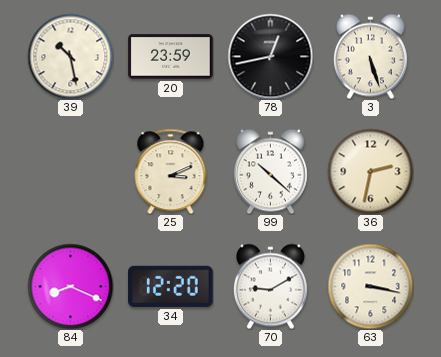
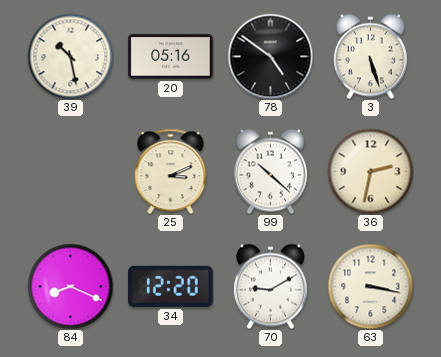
20: 23:59 -> 05:16 (171, 57)
78: 12:43 -> 4:51 (270, 56)
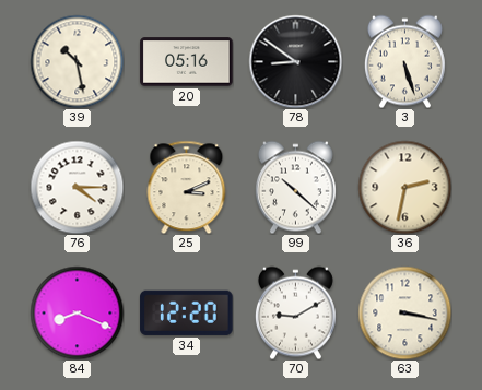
78: 4:51 -> 8:51 (295, 61)
76: none -> 4:15 (77, 187)
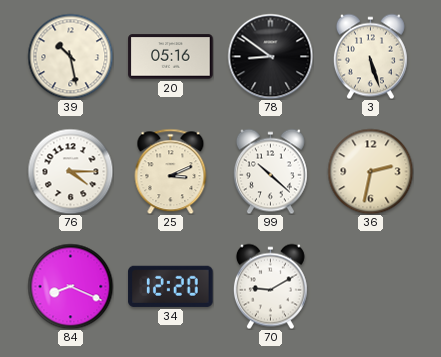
63: 3:17 -> none (404, 312)
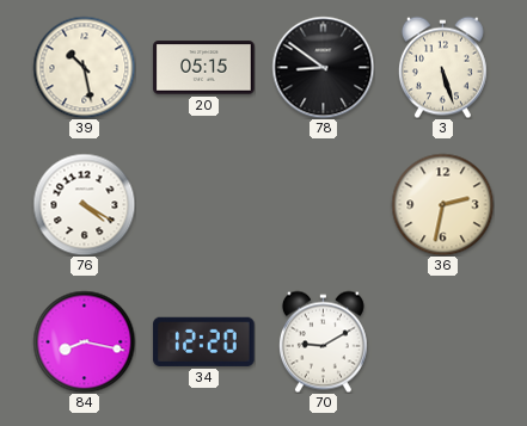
20: 05:16 -> 05:15 (204, 68)
76: 4:15 -> 4:20 (84, 204)
25: 3:11 -> none (171, 171)
99: 10:22 -> none (270, 171)
84: 8:19 -> 8:17 (84, 341)
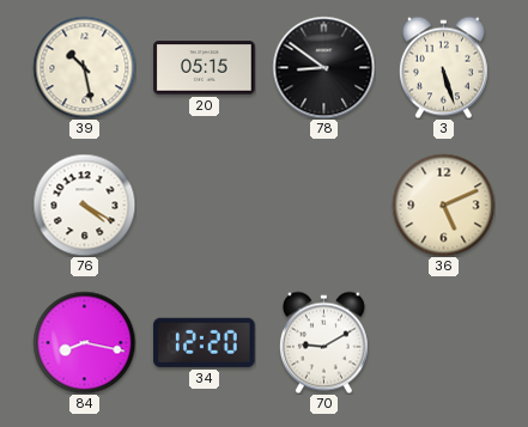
36: 2:32 -> 5:11 (443, 205)
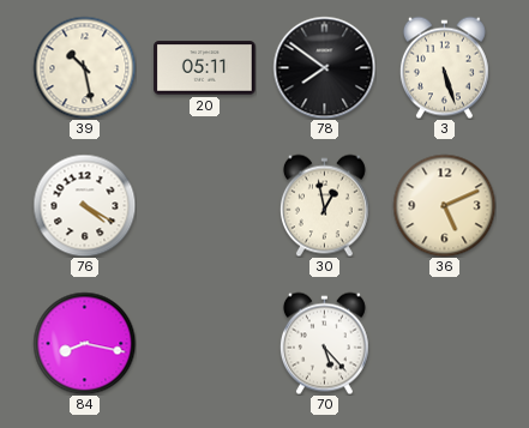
20: 05:15 -> 05:11 (205, 68)
78: 8:51 -> 7:51 (324, 67)
30: none -> 12:58 (324, 205)
34: 12:20 -> none (205, 342)
70: 9:10 -> 5:23 (324, 343)
